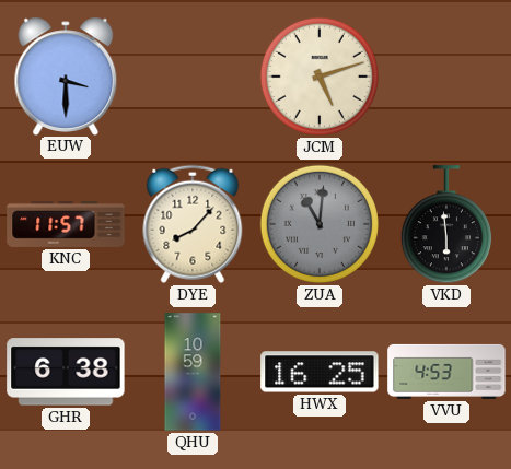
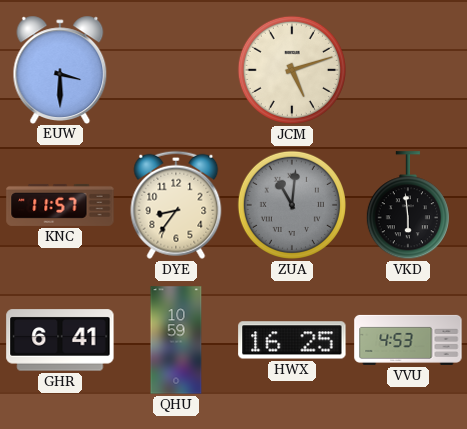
DYE: 8:07 -> 8:36 (176, 205)
GHR: 6:38 -> 6:41 (60, 340)
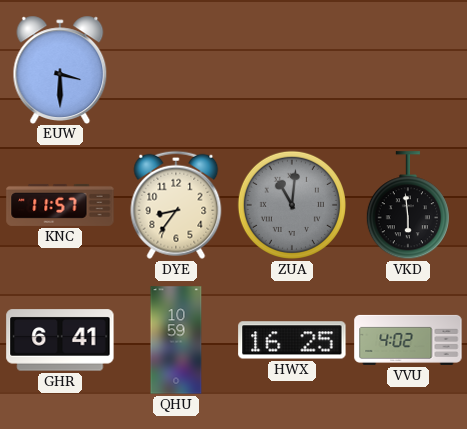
JCM: 5:12 -> none (292, 70)
VVU: 4:53 -> 4:02 (408, 340)
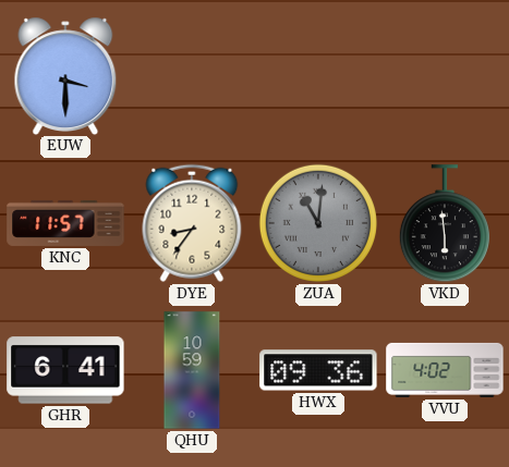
HWX: 16:25 -> 09:36 (318, 370)
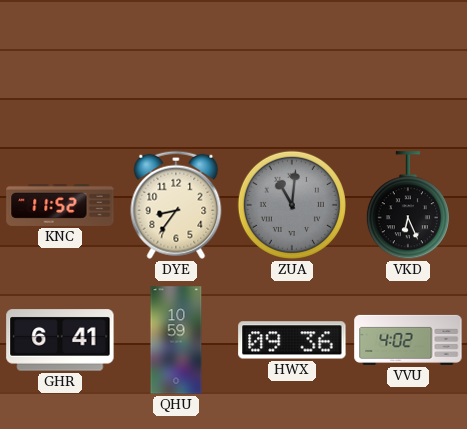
EUW: 3:30 -> none (65, 75)
KNC: 11:57 -> 11:52 (60, 205)
VKD: 5:59 -> 6:26 (408, 206)
